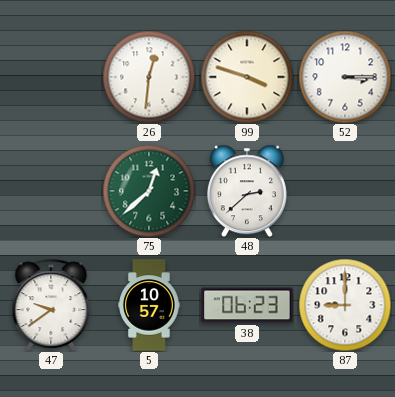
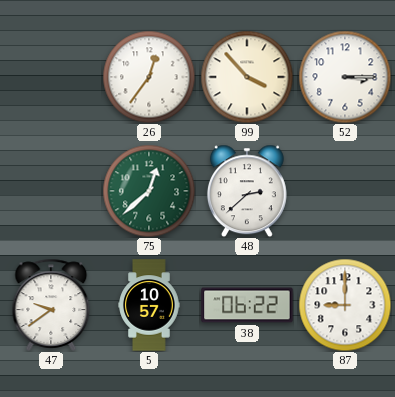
26: 12:31 -> 12:36 (149, 77)
99: 3:48 -> 3:53 (247, 77)
38: 06:23 -> 06:22 (247, 305)
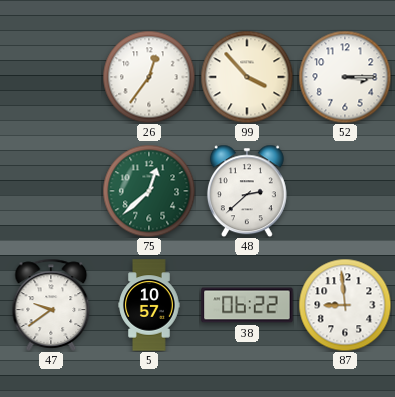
87: 9:00 -> 8:59 (345, 305)
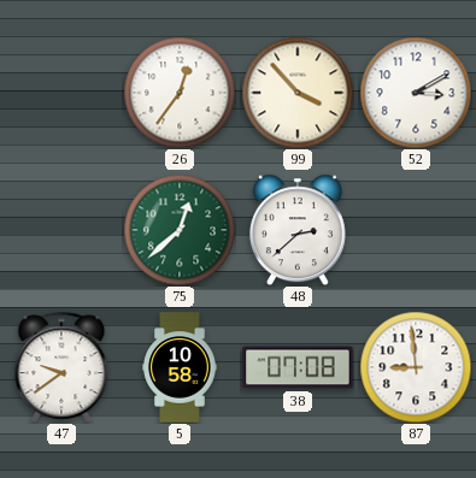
52: 3:15 -> 3:10 (416, 93)
5: 10:57 -> 10:58 (180, 367)
38: 06:22 -> 07:08 (298, 367)
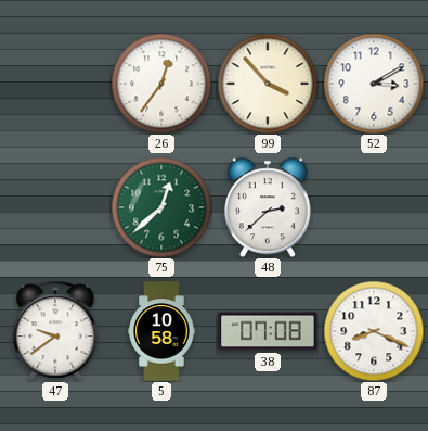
87: 8:59 -> 8:19 (374, 331)
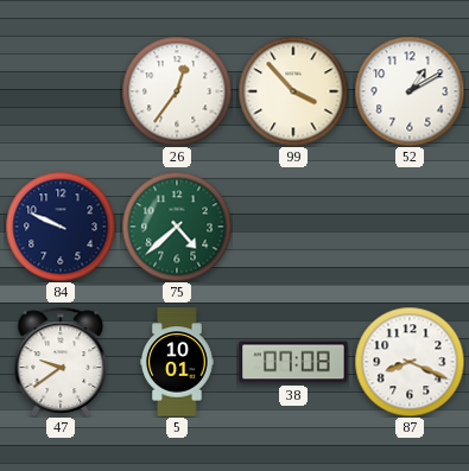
52: 3:10 -> 1:10 (410, 91)
84: none -> 9:49 (61, 227)
75: 12:38 -> 4:38 (177, 227)
48: 2:38 -> none (268, 207)
5: 10:58 -> 10:01 (177, 362)
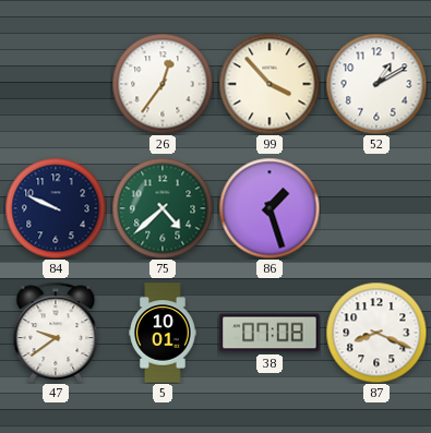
86: none -> 1:27 (270, 208)
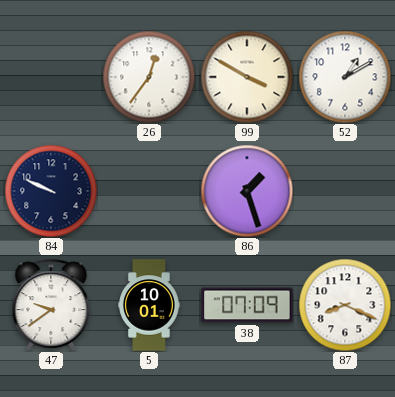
99: 3:53 -> 3:50 (247, 77)
75: 4:38 -> none (163, 208)
38: 07:08 -> 07:09 (247, 305)
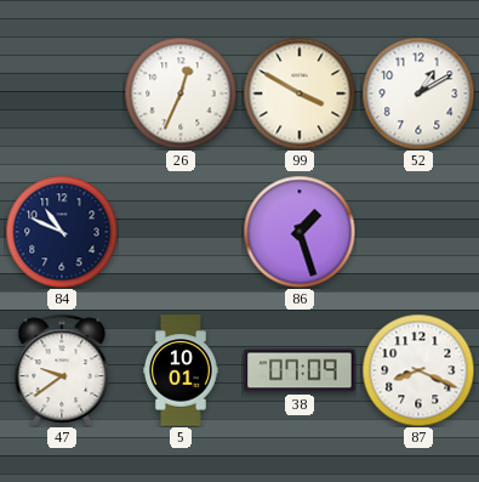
26: 12:36 -> 12:34 (181, 93)
84: 9:49 -> 10:49 (62, 232)
